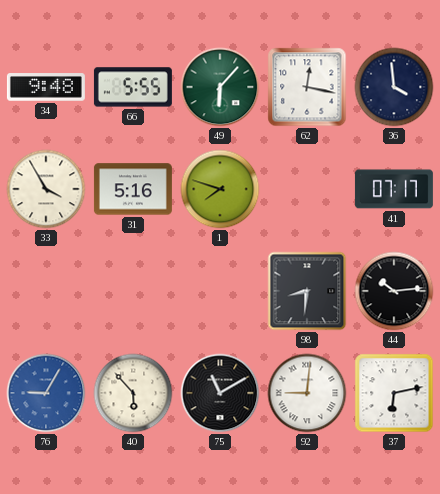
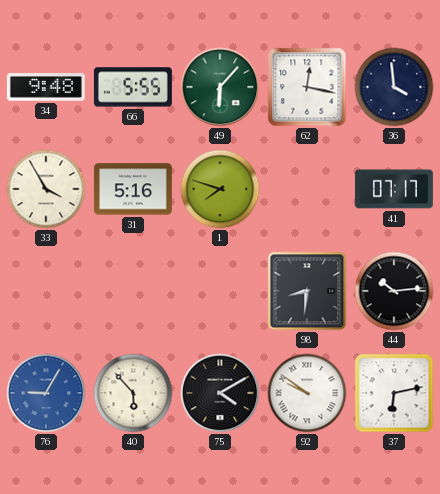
75: 11:10 -> 4:10 (220, 393)
92: 9:01 -> 9:51 (307, 393)
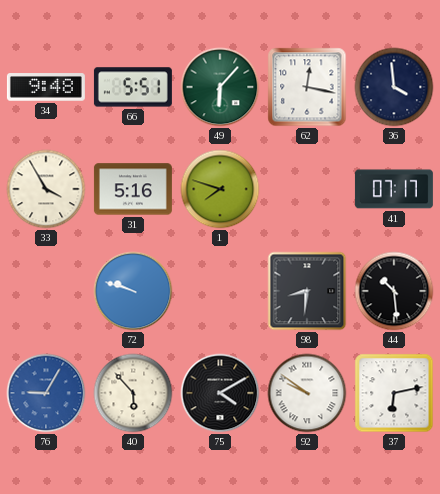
66: 5:55 -> 5:51 (133, 87)
72: none -> 9:48 (133, 291)
44: 10:14 -> 10:29 (394, 291)
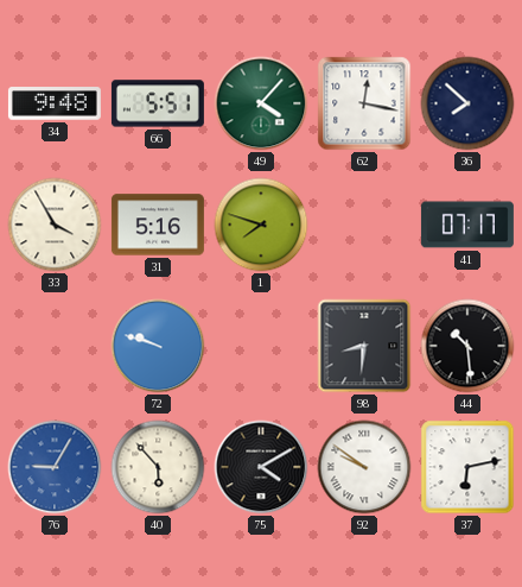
49: 6:07 -> 4:07 (261, 103)
36: 3:59 -> 7:52 (467, 103)
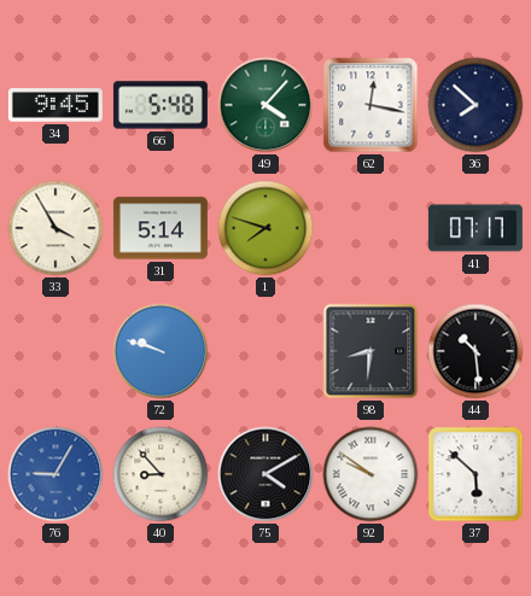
34: 9:48 -> 9:45 (56, 105)
66: 5:51 -> 5:48 (161, 105)
31: 5:16 -> 5:14 (161, 228)
40: 5:53 -> 8:53 (161, 474)
37: 6:13 -> 5:52 (475, 474)
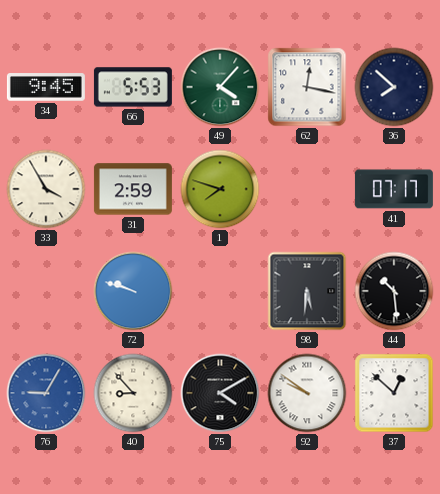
66: 5:48 -> 5:53 (133, 87)
31: 5:14 -> 2:59 (133, 189)
98: 8:31 -> 5:31 (307, 291)
37: 5:52 -> 12:52 (394, 393)
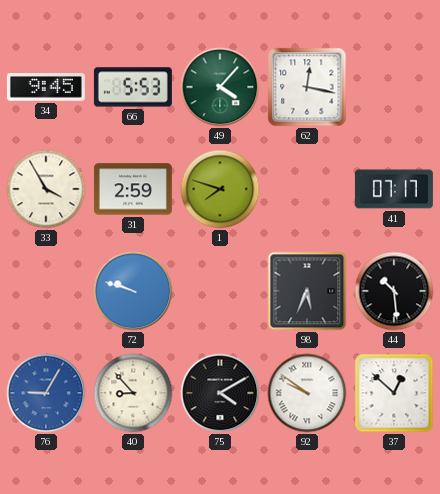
36: 7:52 -> none (394, 87)
98: 5:31 -> 5:34 (307, 291)
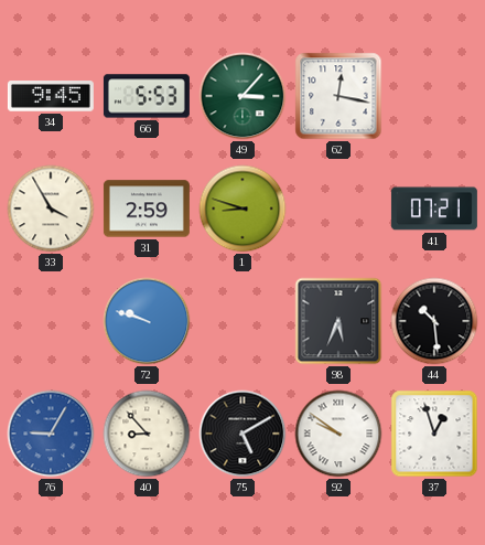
49: 4:07 -> 3:07 (242, 96)
1: 7:48 -> 8:48 (242, 209)
41: 07:17 -> 07:21 (434, 209)
75: 4:10 -> 5:10 (242, 434)
37: 12:52 -> 12:57 (434, 434)
